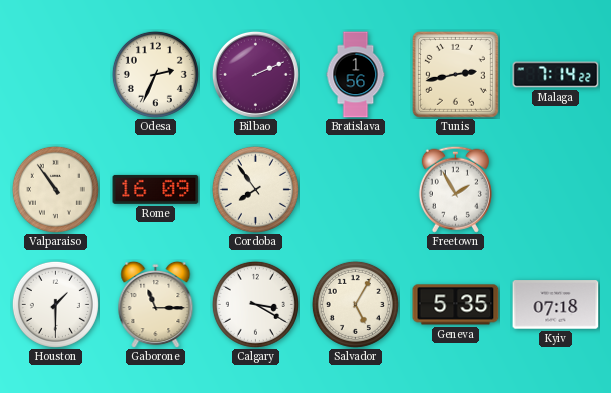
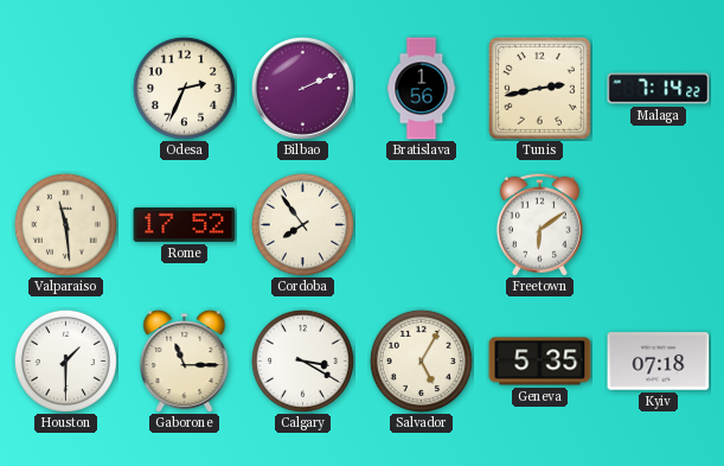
Valparaiso: 10:54 -> 11:29 (65, 224)
Rome: 16:09 -> 17:52 (185, 224)
Freetown: 1:55 -> 6:09 (539, 224)
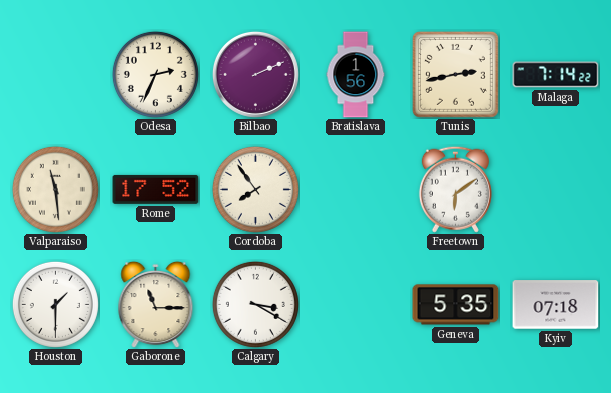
Salvador: 5:05 -> none (421, 360)
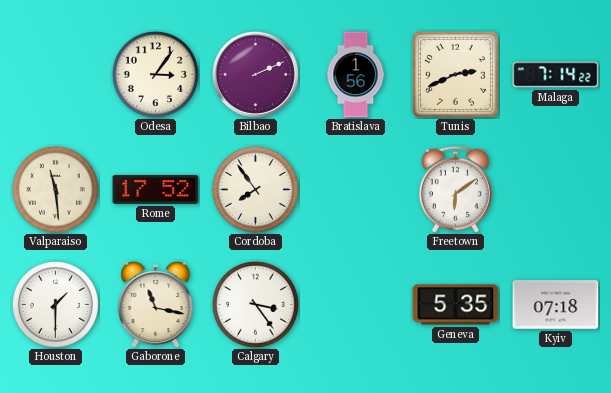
Odesa: 2:34 -> 3:06 (155, 74)
Tunis: 2:43 -> 2:41 (455, 74)
Gaborone: 11:15 -> 11:17 (156, 304)
Calgary: 3:20 -> 3:24 (255, 304)
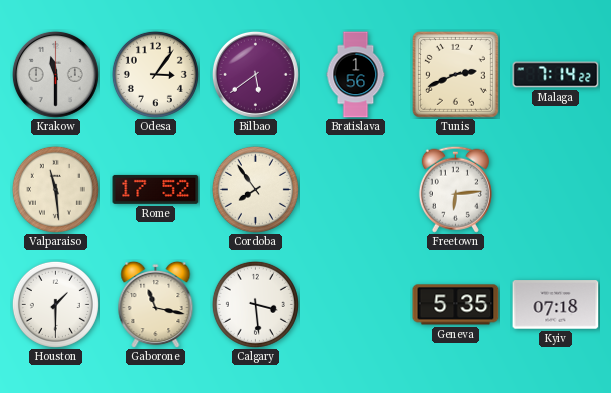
Krakow: none -> 11:30 (55, 74)
Bilbao: 2:11 -> 5:39 (255, 74)
Freetown: 6:09 -> 6:14 (455, 189)
Calgary: 3:24 -> 3:29 (255, 304)
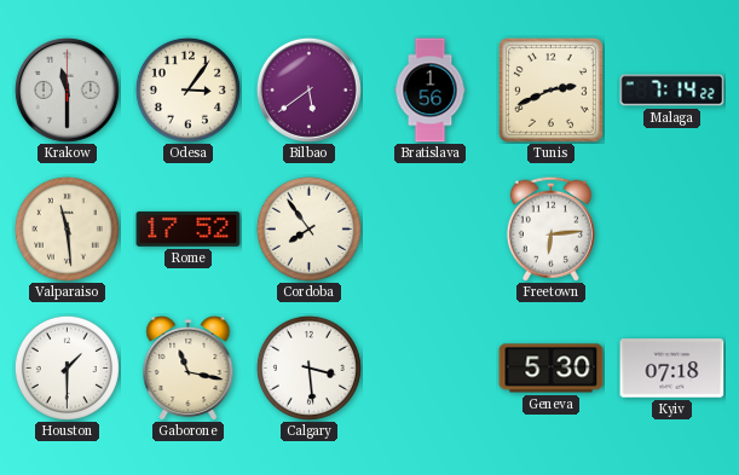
Geneva: 5:35 -> 5:30 (552, 369)
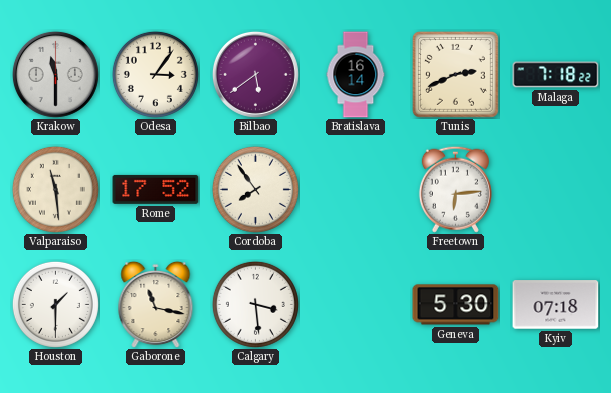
Bratislava: 1:56 -> 16:14 (356, 75)
Malaga: 7:14 -> 7:18 (556, 75)
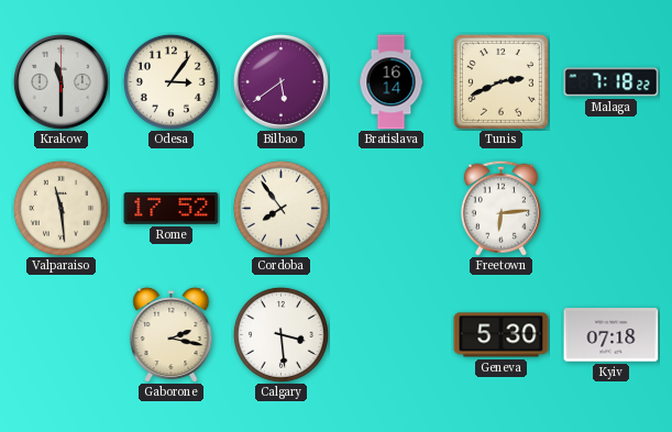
Houston: 1:30 -> none (55, 304)
Gaborone: 11:17 -> 2:17 (172, 334)
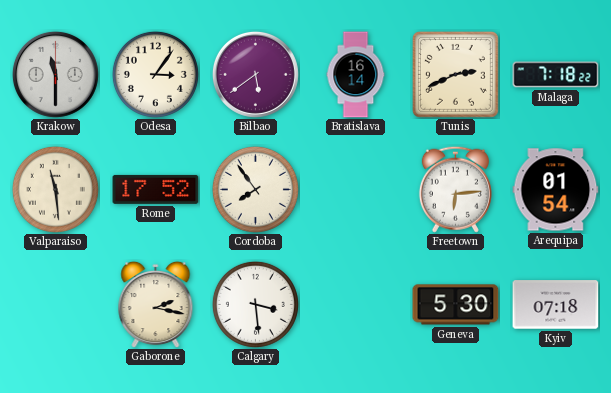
Arequipa: none -> 01:54 (556, 190)
